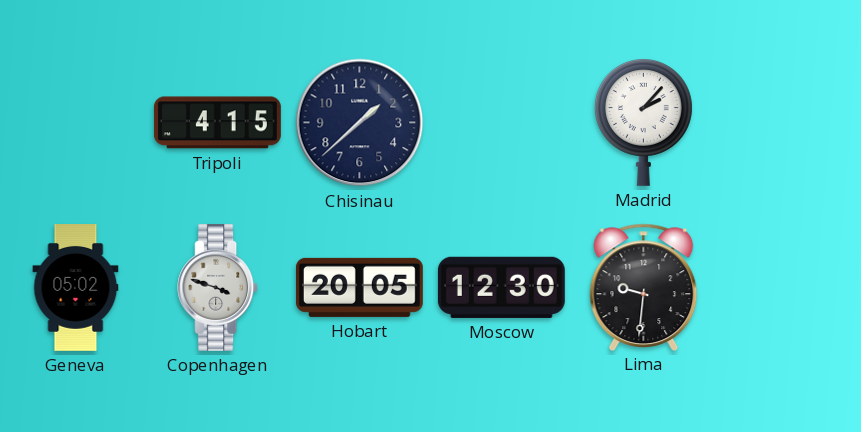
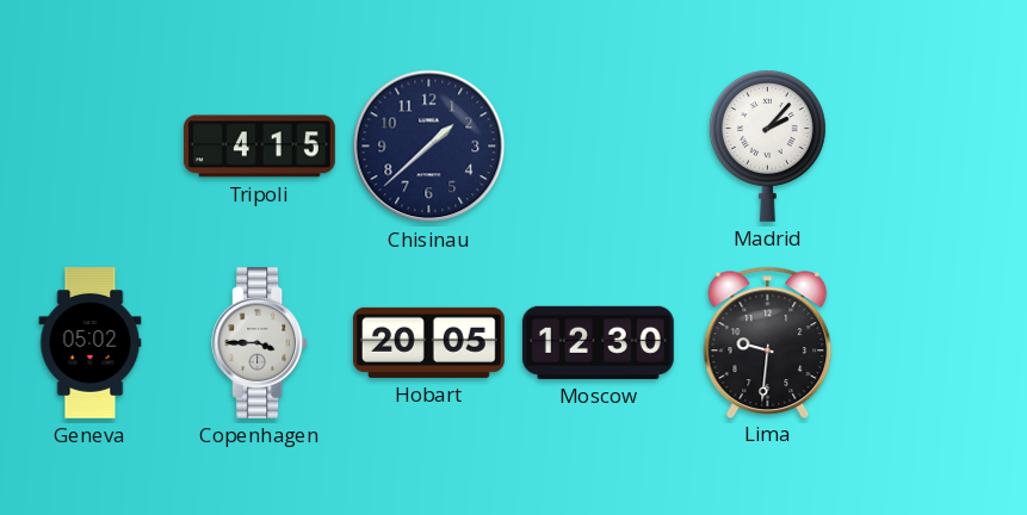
Copenhagen: 3:48 -> 3:45 (260, 342)
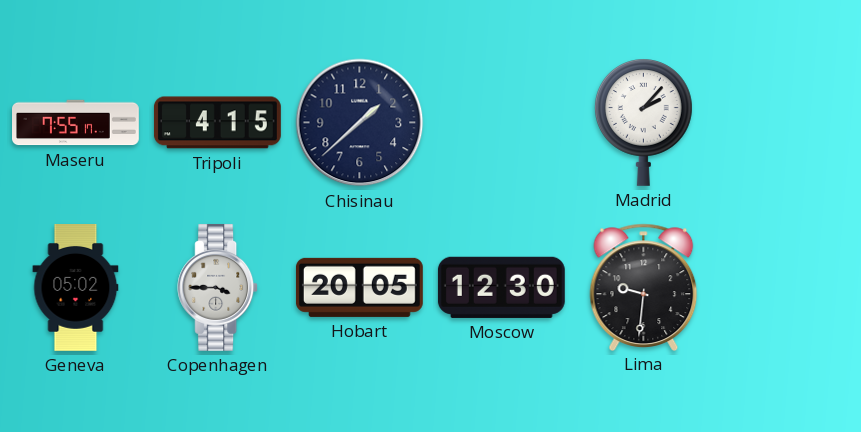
Maseru: none -> 7:55 (76, 123)
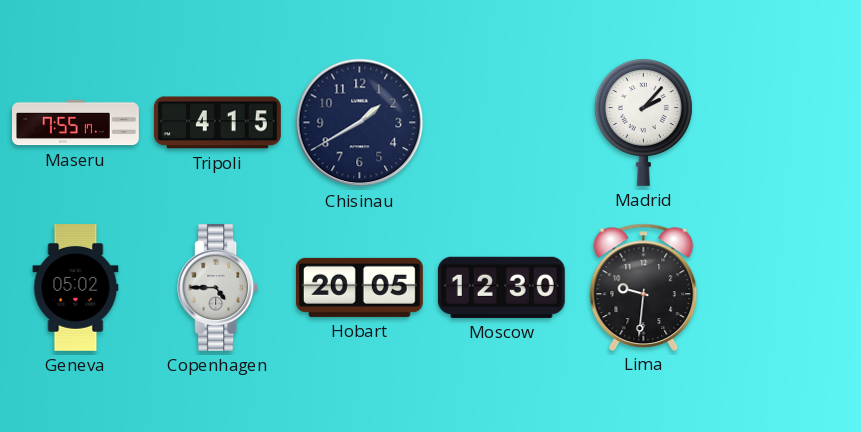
Chisinau: 1:38 -> 1:40 (360, 123)
Copenhagen: 3:45 -> 4:45 (218, 287)
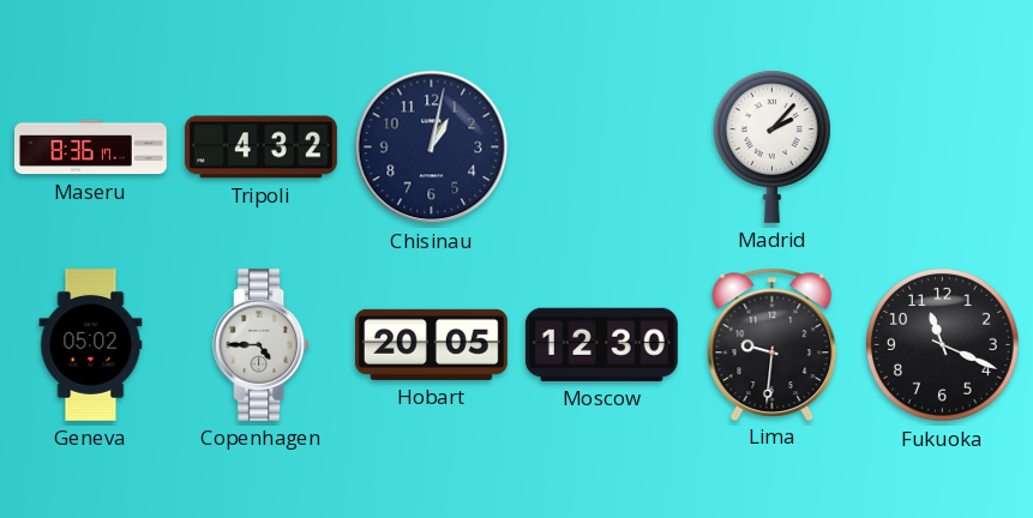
Maseru: 7:55 -> 8:36 (91, 147)
Tripoli: 4:15 -> 4:32 (260, 147)
Chisinau: 1:40 -> 1:02 (432, 147)
Fukuoka: none -> 11:19 (943, 345)
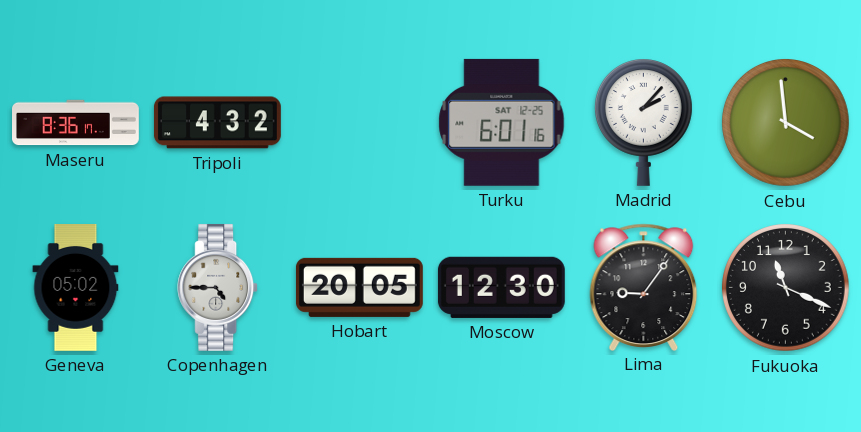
Chisinau: 1:02 -> none (432, 147)
Turku: none -> 6:01 (502, 122)
Cebu: none -> 3:59 (786, 123)
Lima: 9:31 -> 9:06 (644, 287)
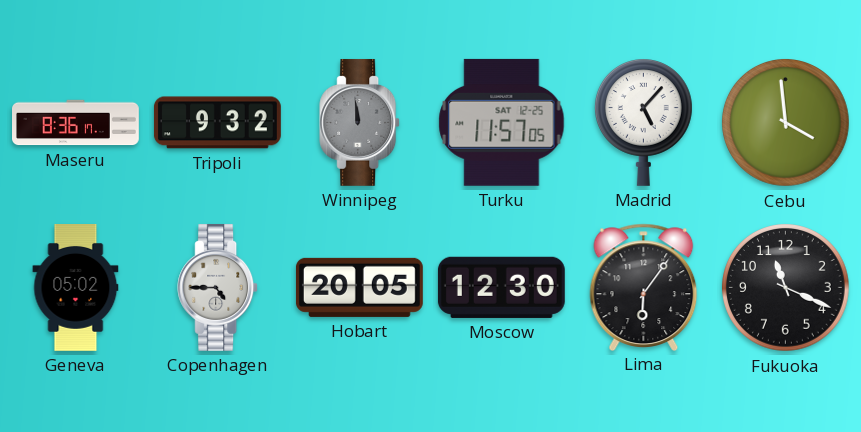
Tripoli: 4:32 -> 9:32 (217, 123)
Winnipeg: none -> 11:59 (360, 122)
Turku: 6:01 -> 11:57 (502, 122)
Madrid: 2:07 -> 5:07 (643, 122)
Lima: 9:06 -> 6:06 (644, 287)
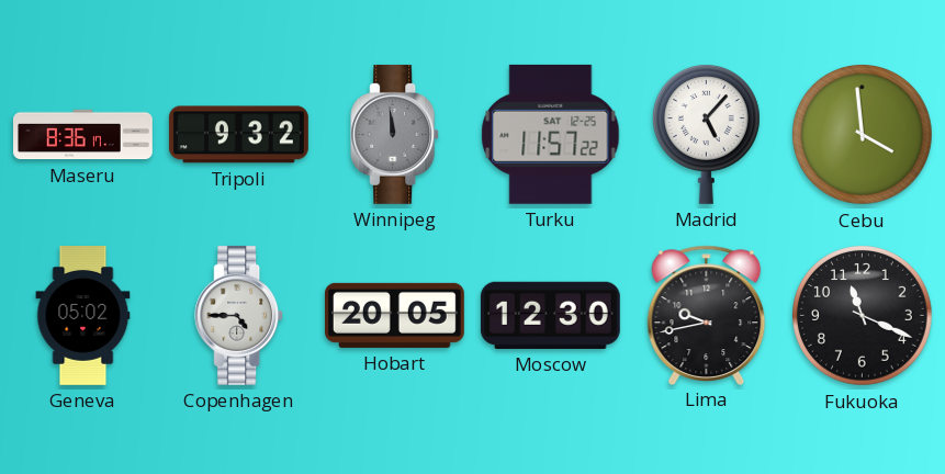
Turku: 11:57:05 -> 11:57:22 (551, 134)
Lima: 6:06 -> 9:43 (707, 315)
